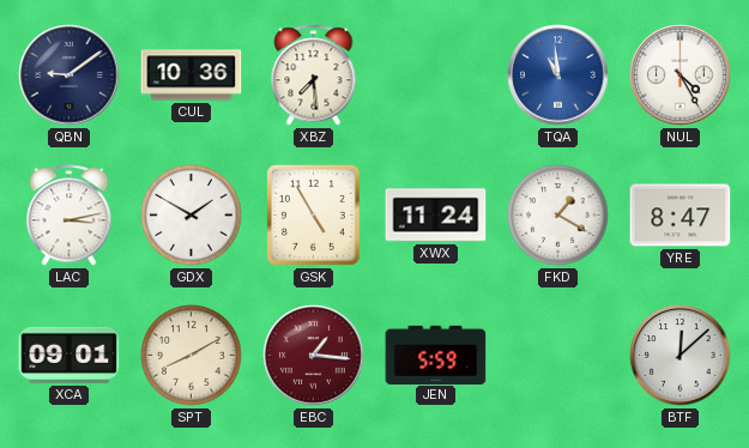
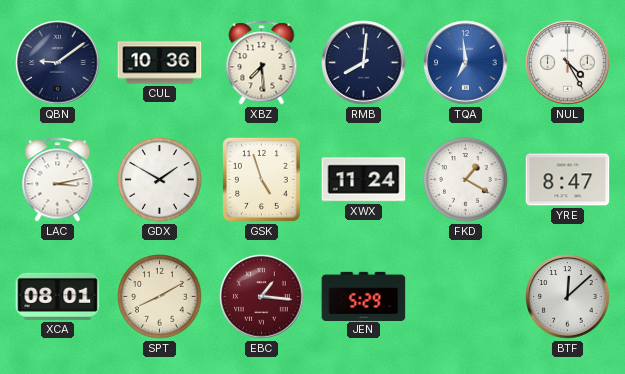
RMB: none -> 8:01 (364, 63)
TQA: 10:59 -> 6:59 (466, 63)
GSK: 4:55 -> 4:57 (261, 179)
XCA: 09:01 -> 08:01 (58, 296)
JEN: 5:59 -> 5:29 (364, 296)
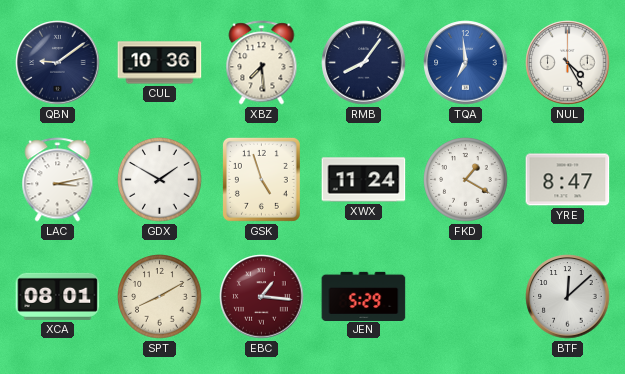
RMB: 8:01 -> 8:06 (364, 63)
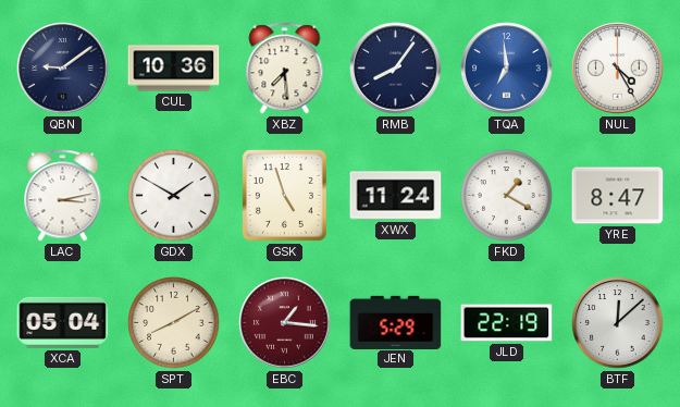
XCA: 08:01 -> 05:04 (63, 322)
JLD: none -> 22:19 (507, 323)
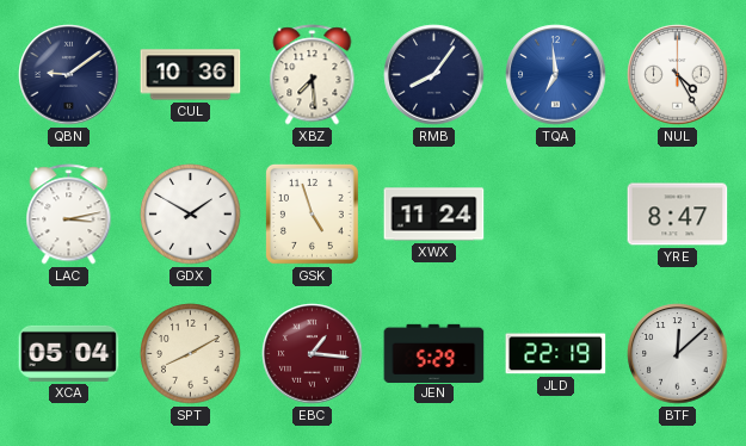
FKD: 1:20 -> none (507, 196)
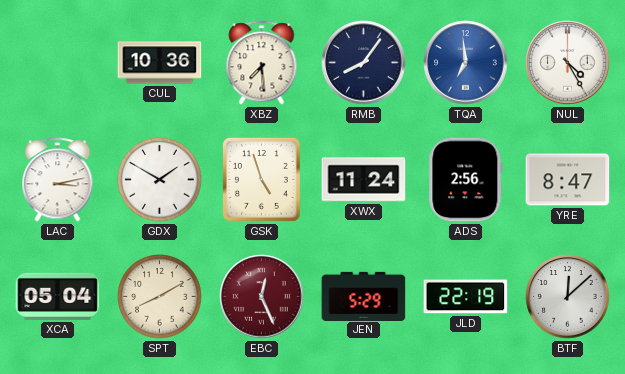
QBN: 9:09 -> none (69, 75)
ADS: none -> 2:56 (466, 180)
EBC: 1:16 -> 12:26 (262, 297)
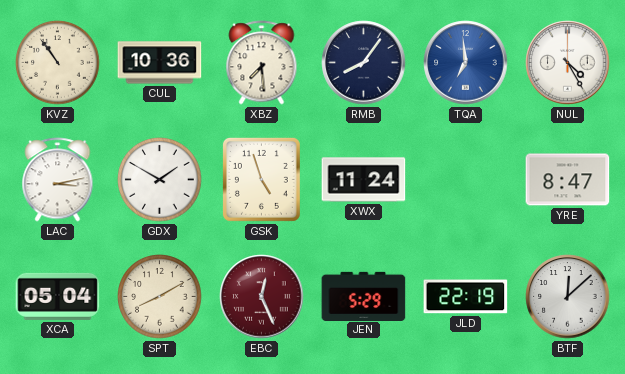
KVZ: none -> 10:54 (58, 63)
ADS: 2:56 -> none (466, 180)
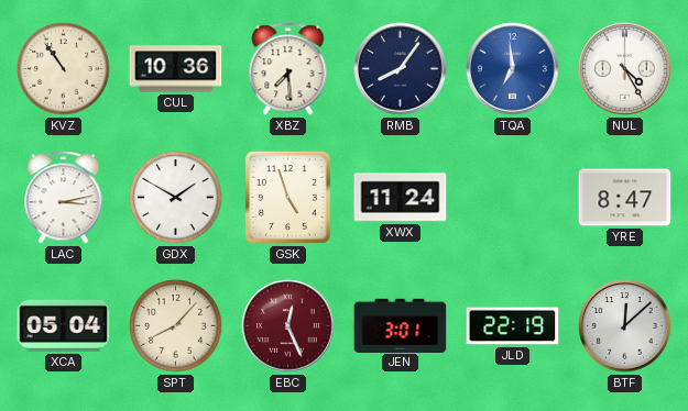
SPT: 8:10 -> 8:07 (176, 326)
JEN: 5:29 -> 3:01 (401, 325)
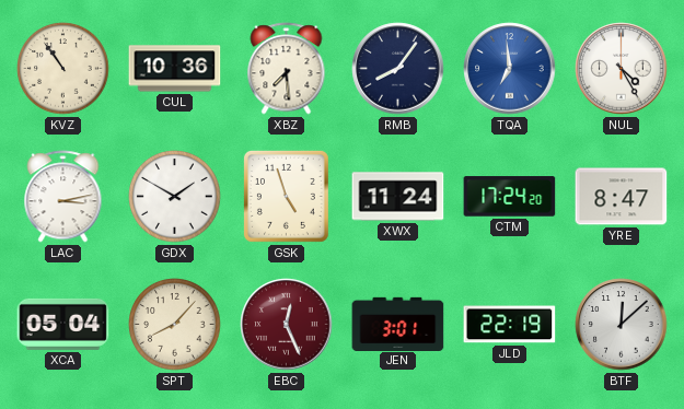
CTM: none -> 17:24 (510, 197)
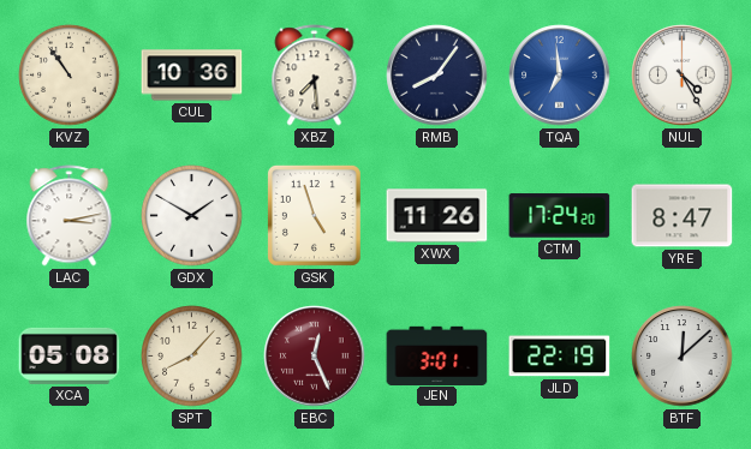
XWX: 11:24 -> 11:26 (437, 216)
XCA: 05:04 -> 05:08 (70, 355)
